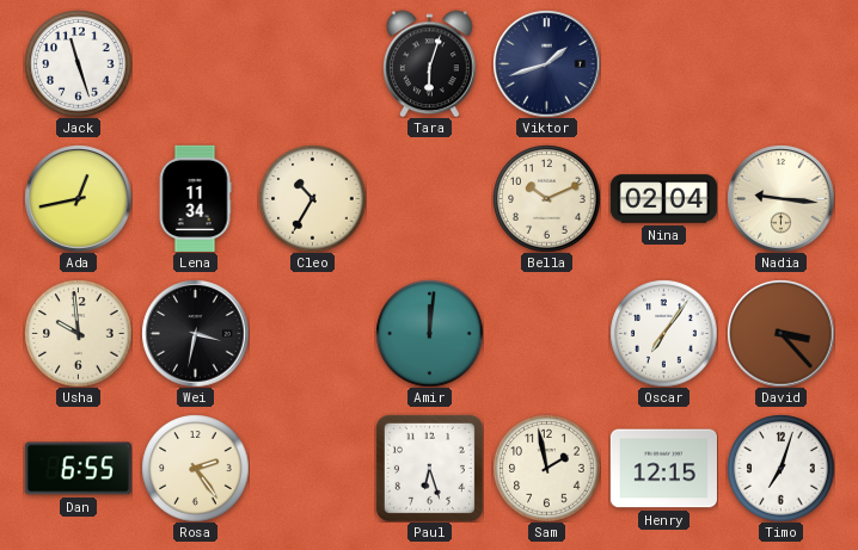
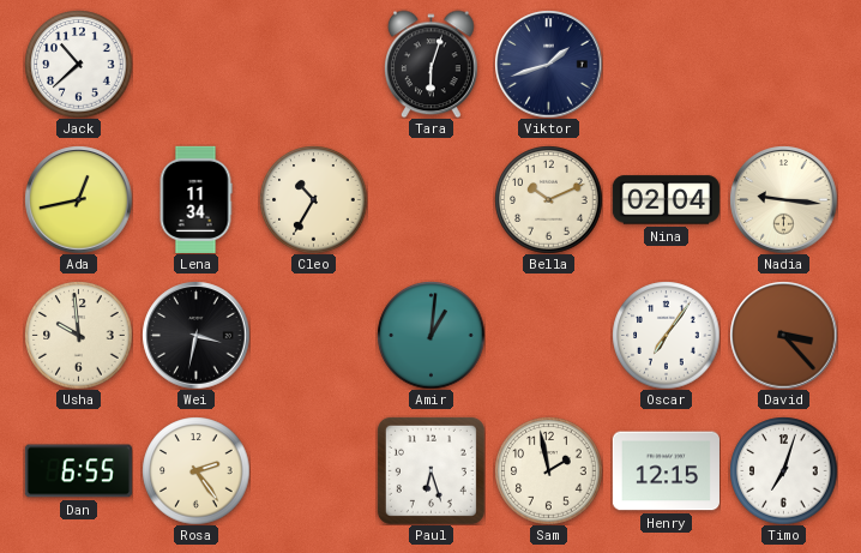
Jack: 11:27 -> 10:38 (78, 64)
Amir: 12:01 -> 1:01 (431, 335)
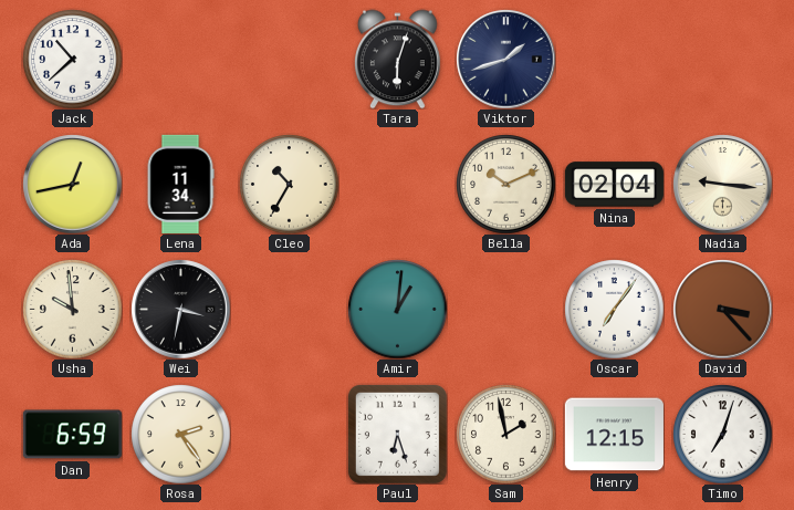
Dan: 6:55 -> 6:59 (72, 435)
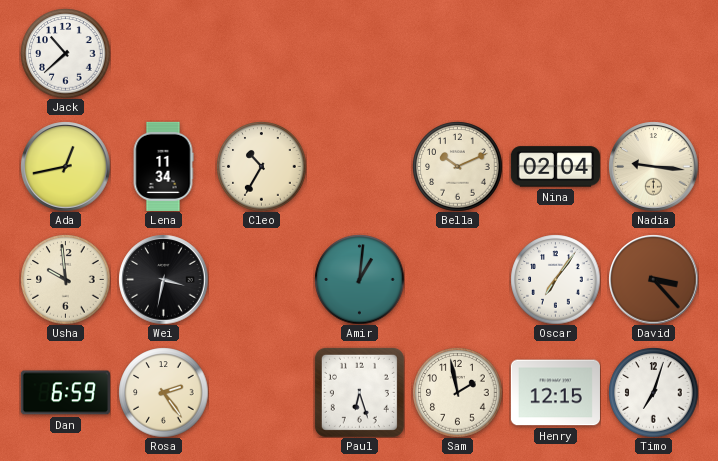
Tara: 6:03 -> none (398, 59)
Viktor: 1:42 -> none (505, 59)
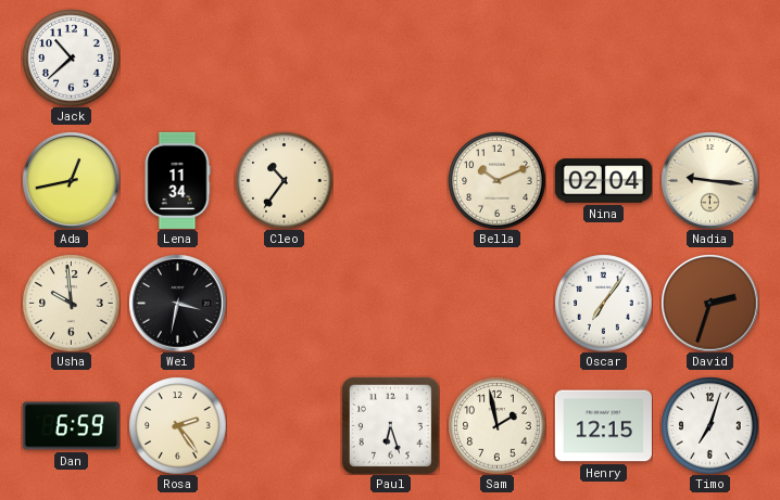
Cleo: 10:35 -> 10:36 (284, 180)
Amir: 1:01 -> none (359, 279)
David: 3:23 -> 2:33 (709, 303)
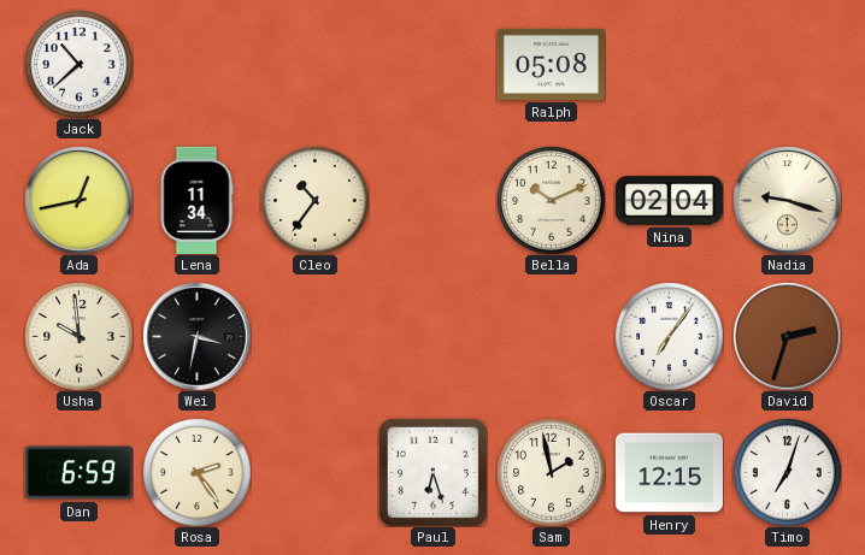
Ralph: none -> 05:08 (551, 64)
Nadia: 9:16 -> 9:18 (787, 200)
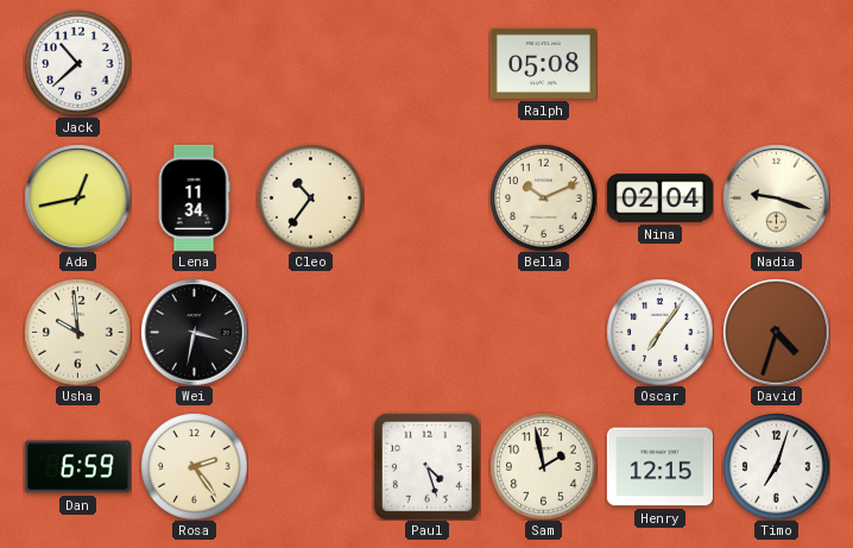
David: 2:33 -> 4:33 (776, 332)
Paul: 6:27 -> 4:27 (426, 466)
